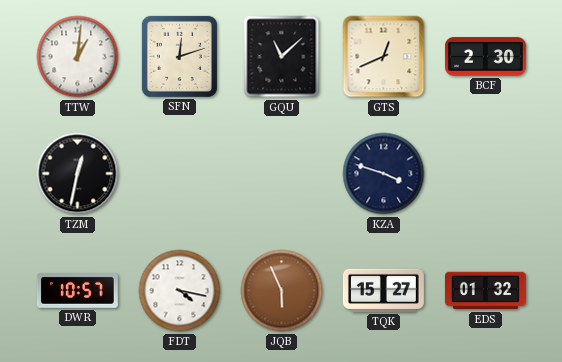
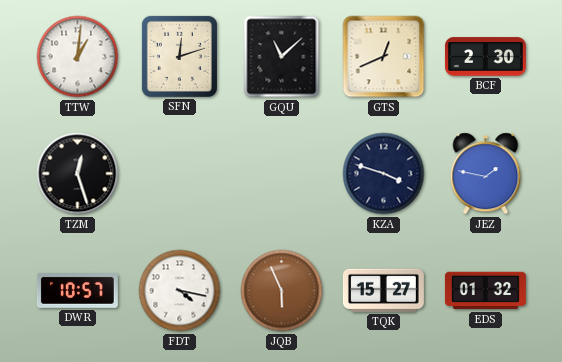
TZM: 12:32 -> 12:27 (78, 174)
JEZ: none -> 1:47 (486, 174)
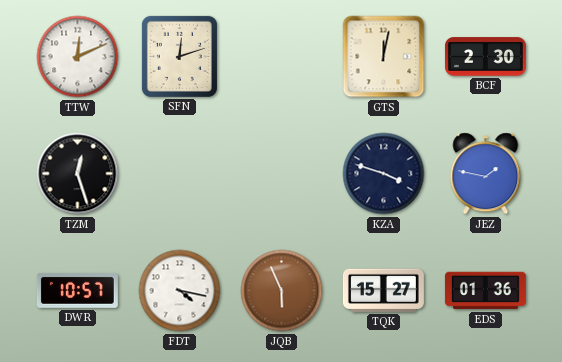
TTW: 1:01 -> 12:11 (78, 57)
GQU: 11:08 -> none (282, 57)
GTS: 12:41 -> 12:02 (384, 57)
EDS: 01:32 -> 01:36 (485, 291)
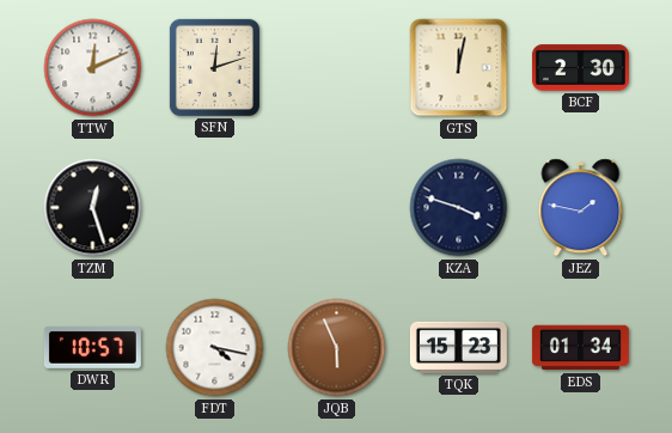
TQK: 15:27 -> 15:23 (458, 347)
EDS: 01:36 -> 01:34 (580, 348)
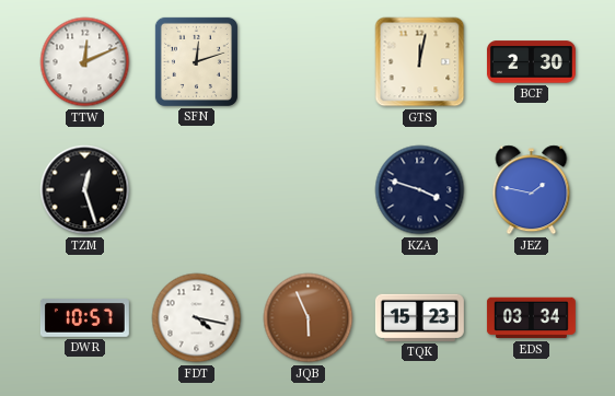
EDS: 01:34 -> 03:34 (531, 318)
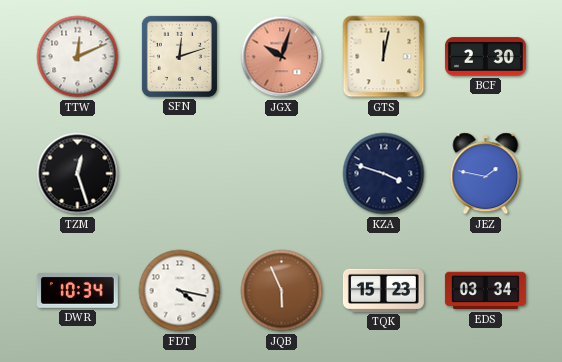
JGX: none -> 10:03 (282, 57)
DWR: 10:57 -> 10:34 (77, 290)
